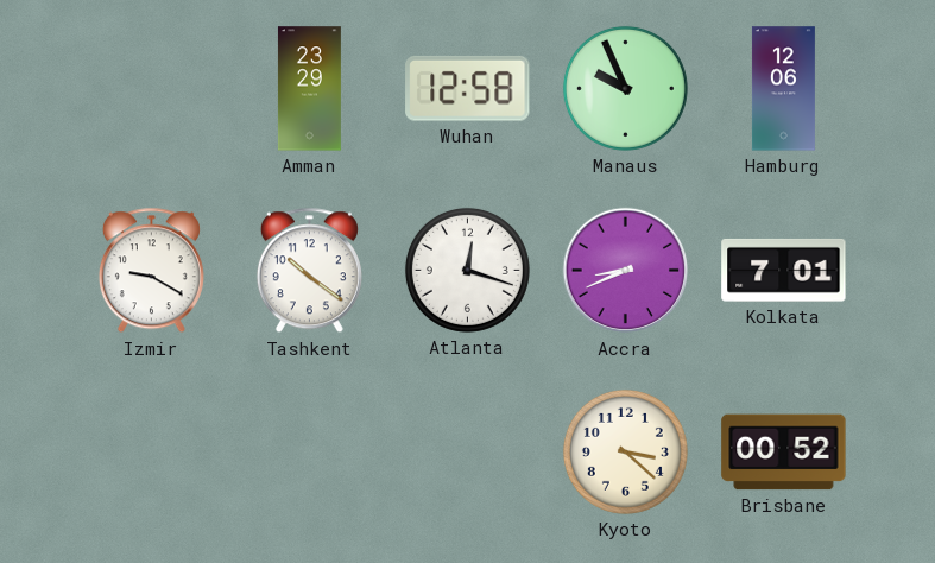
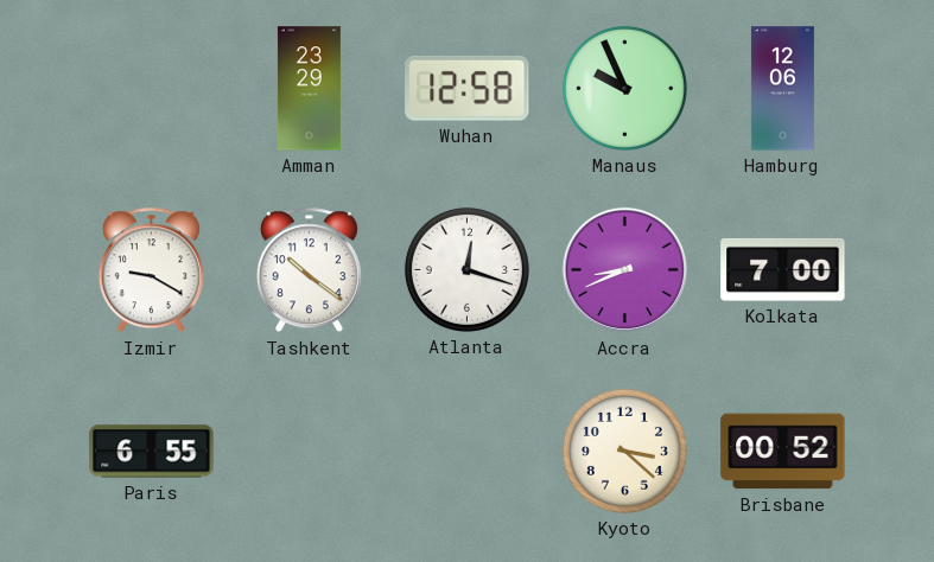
Kolkata: 7:01 -> 7:00 (783, 269)
Paris: none -> 6:55 (152, 452)
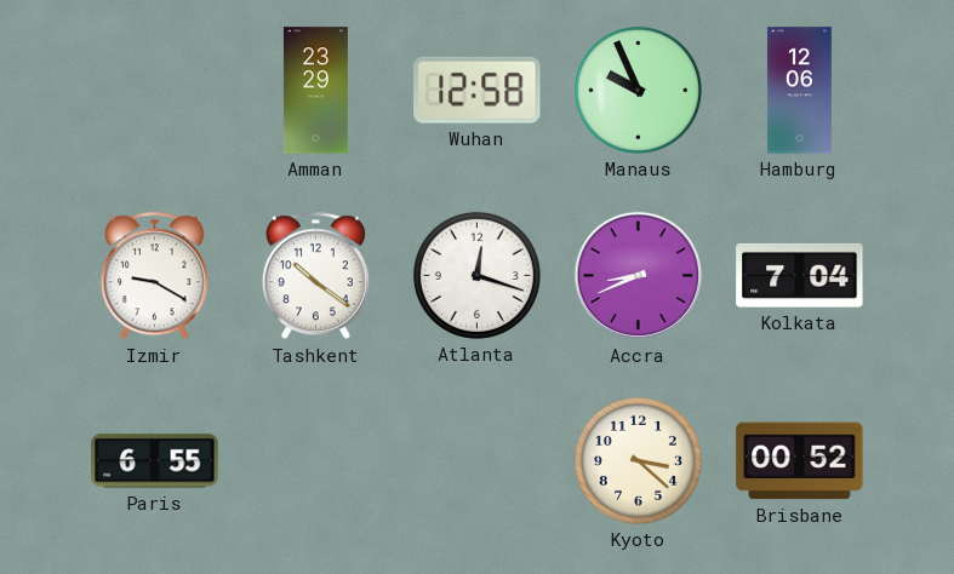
Kolkata: 7:00 -> 7:04 (800, 275)
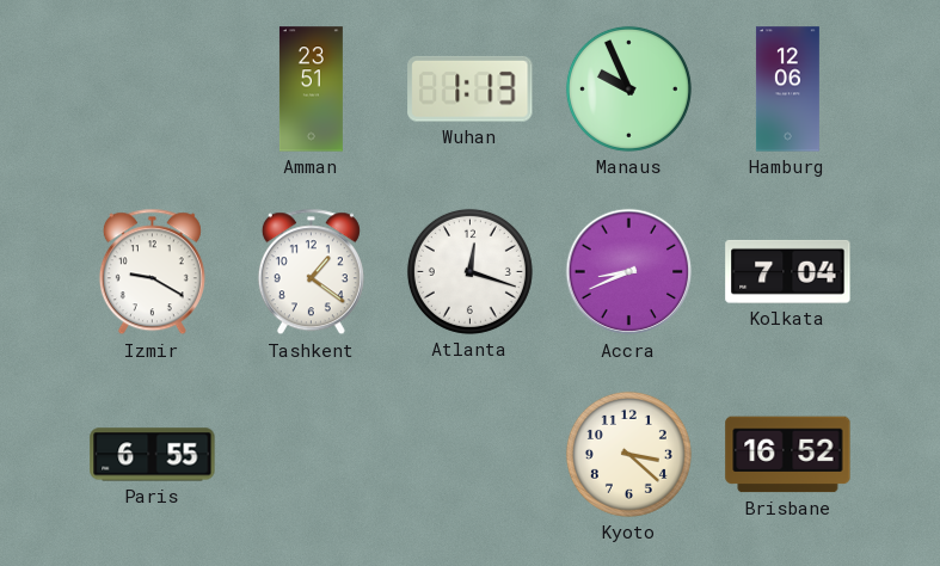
Amman: 23:29 -> 23:51 (311, 90)
Wuhan: 12:58 -> 1:13 (471, 88)
Tashkent: 10:21 -> 1:21 (311, 272)
Brisbane: 00:52 -> 16:52 (788, 455)
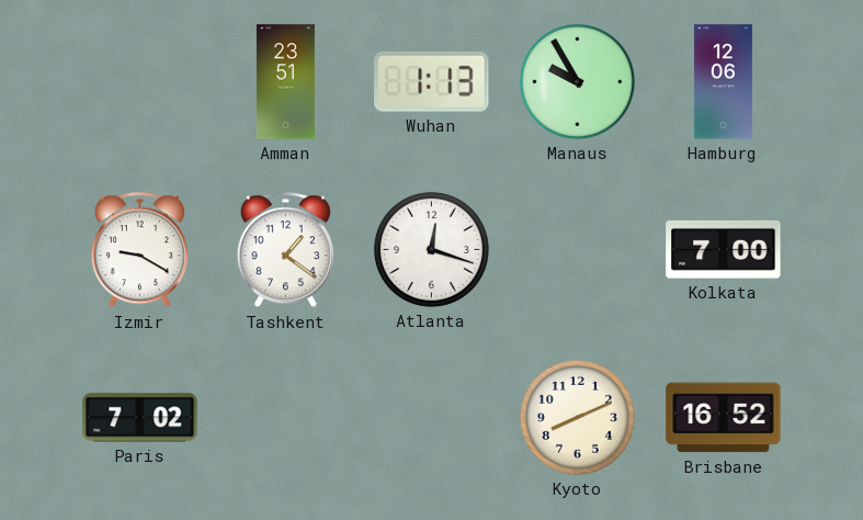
Manaus: 9:56 -> 9:55 (577, 81)
Accra: 8:41 -> none (629, 272)
Kolkata: 7:04 -> 7:00 (724, 249)
Paris: 6:55 -> 7:02 (140, 418)
Kyoto: 3:22 -> 8:11 (577, 417)
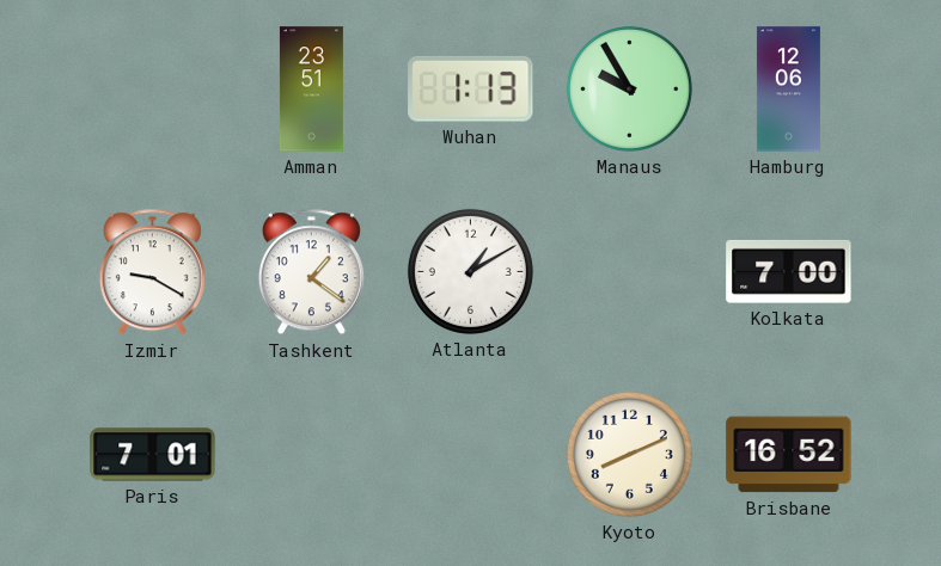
Atlanta: 12:18 -> 1:10 (470, 271)
Paris: 7:02 -> 7:01 (153, 455)
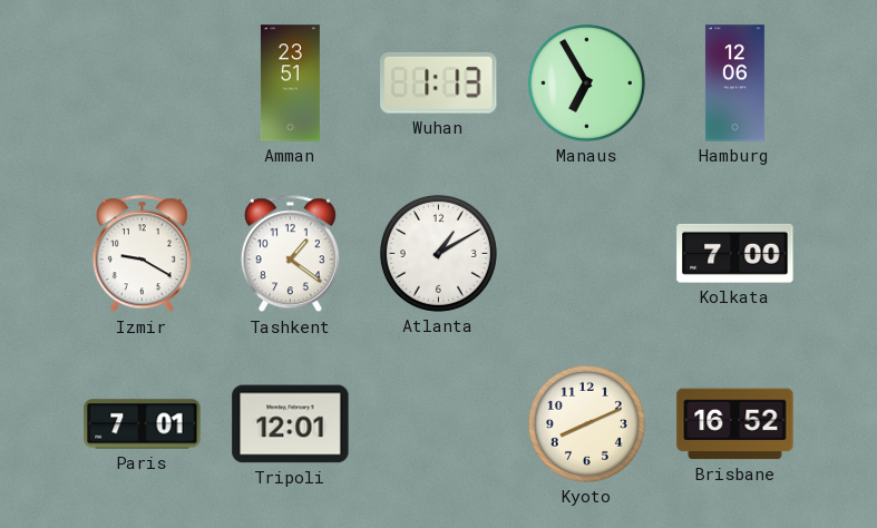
Manaus: 9:55 -> 6:55 (586, 82)
Tripoli: none -> 12:01 (291, 424)
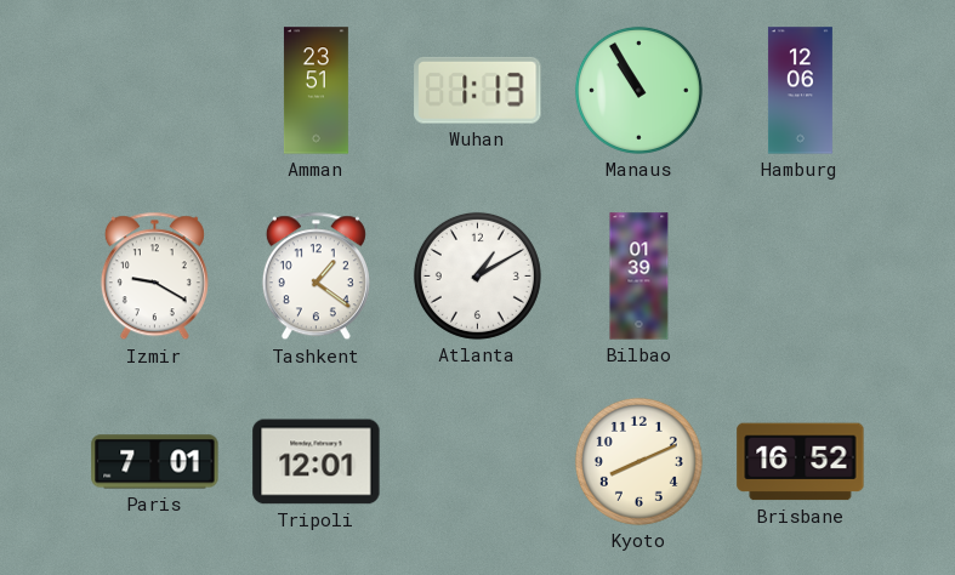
Manaus: 6:55 -> 10:55 (638, 90)
Bilbao: none -> 01:39 (639, 277)
Kolkata: 7:00 -> none (735, 253)
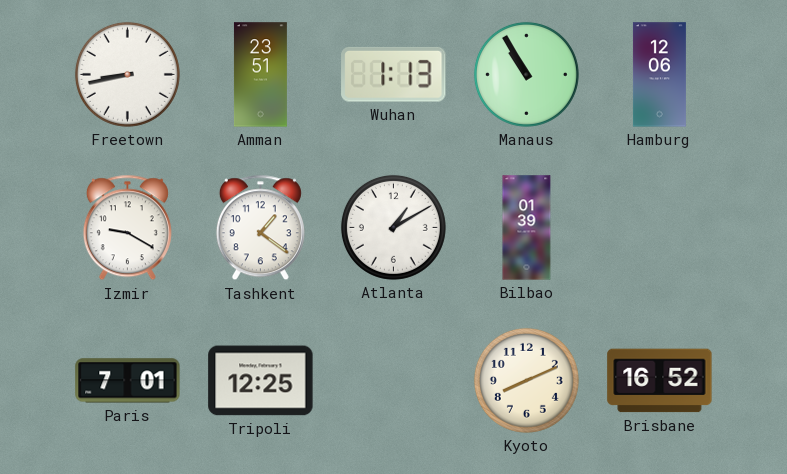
Freetown: none -> 8:43 (127, 74)
Tripoli: 12:01 -> 12:25 (261, 381)
